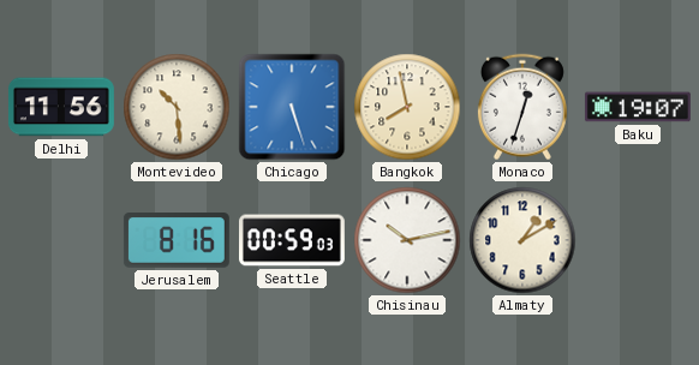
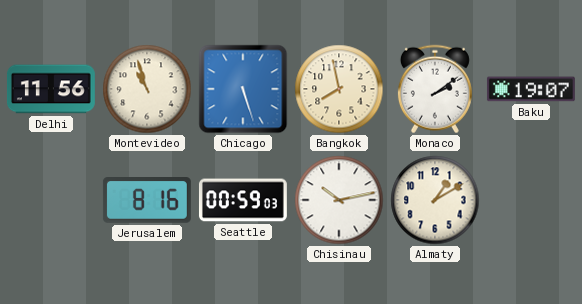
Montevideo: 10:29 -> 10:57 (147, 89)
Monaco: 12:33 -> 2:09 (435, 89)
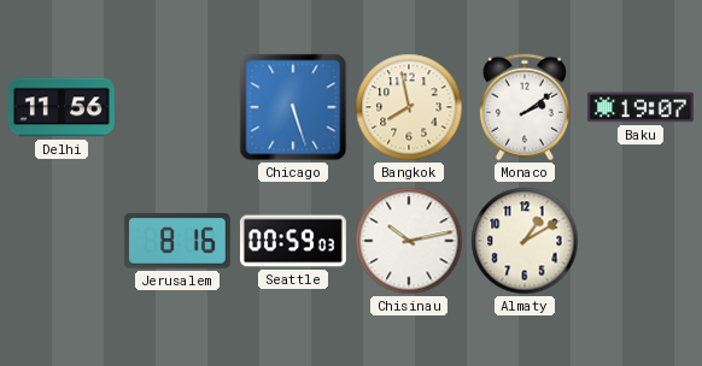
Montevideo: 10:57 -> none (147, 89)
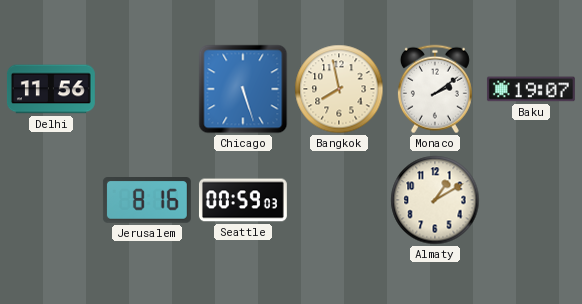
Chisinau: 10:13 -> none (409, 241)
